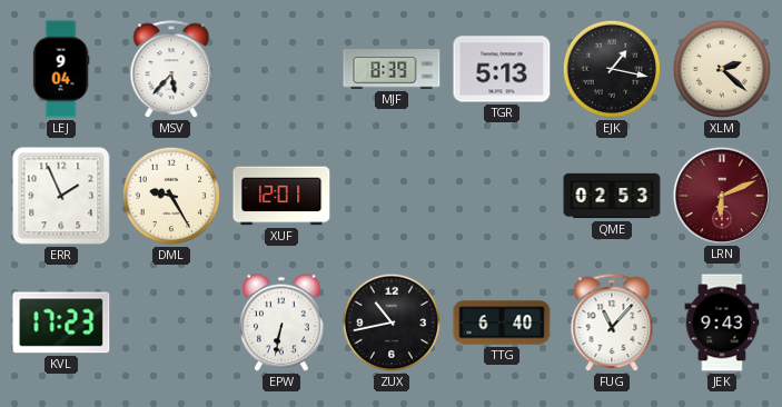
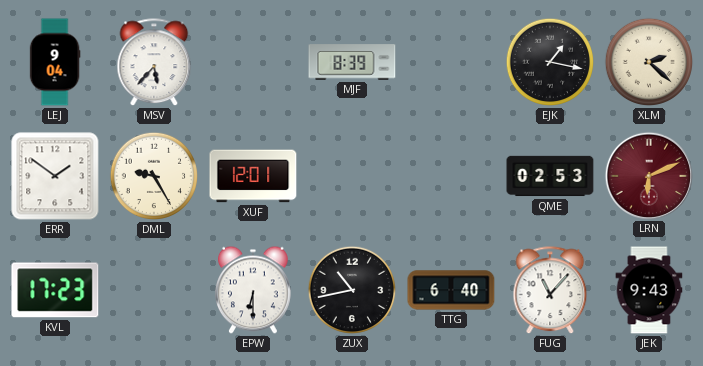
TGR: 5:13 -> none (502, 69)
ERR: 1:56 -> 1:51 (55, 176)
EPW: 6:32 -> 6:30 (254, 290)
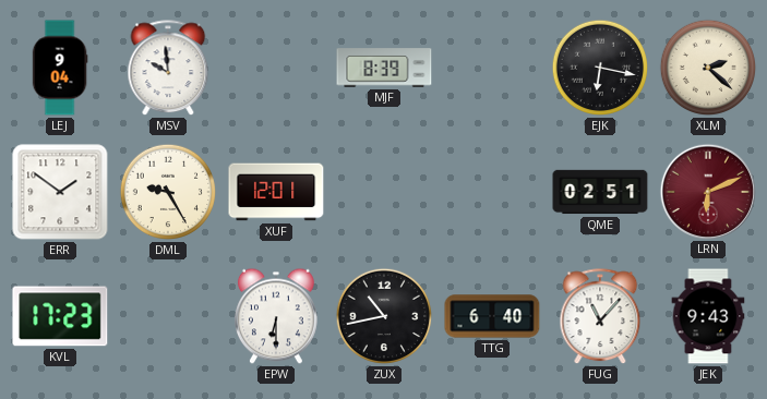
MSV: 5:37 -> 9:59 (168, 69)
EJK: 1:17 -> 6:17 (600, 68)
QME: 02:53 -> 02:51 (600, 192)
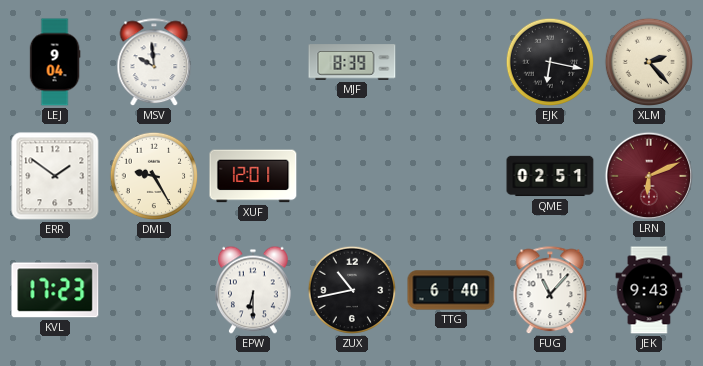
XLM: 2:22 -> 2:23 (649, 62)
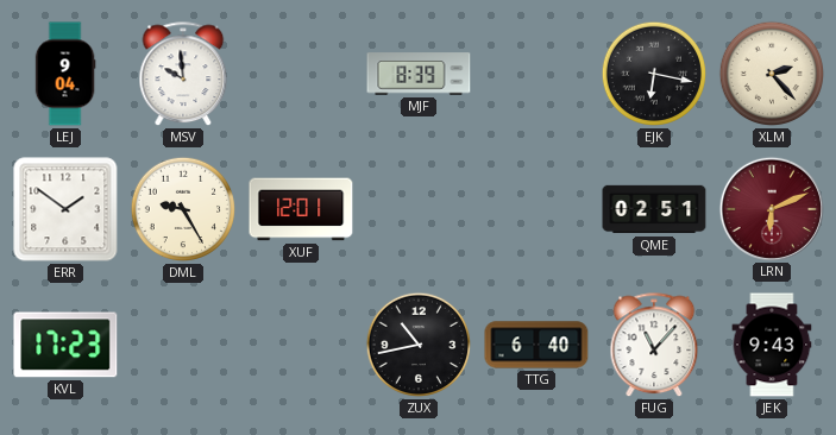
EPW: 6:30 -> none (254, 290)
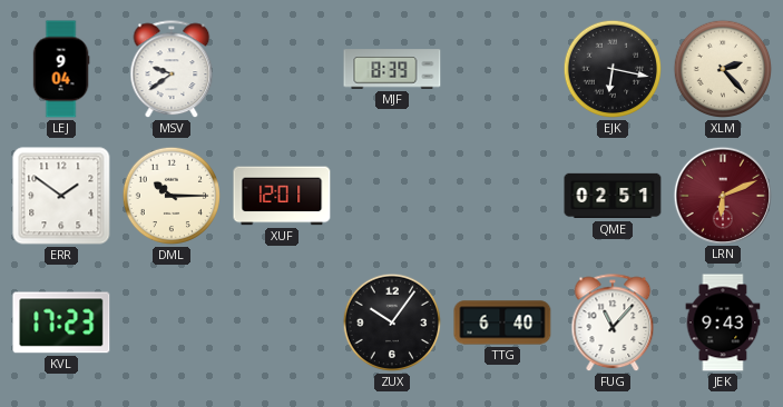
MSV: 9:59 -> 9:39 (172, 70)
DML: 9:25 -> 10:15 (172, 196)
ZUX: 10:43 -> 10:06 (392, 322)
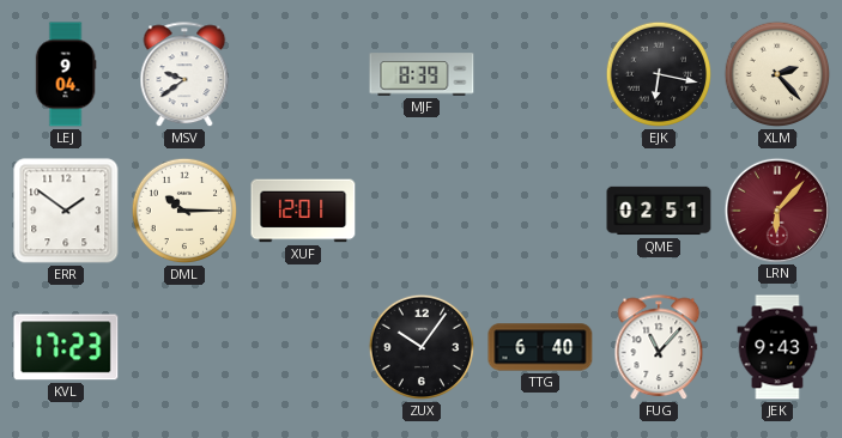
LRN: 6:11 -> 6:07 (776, 209)
